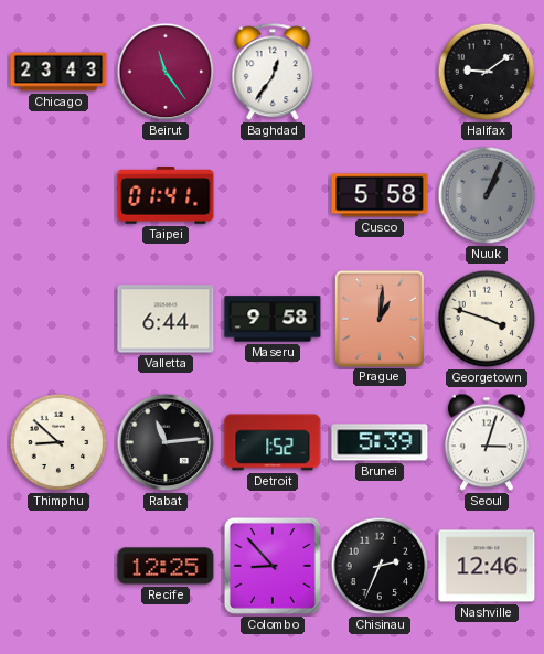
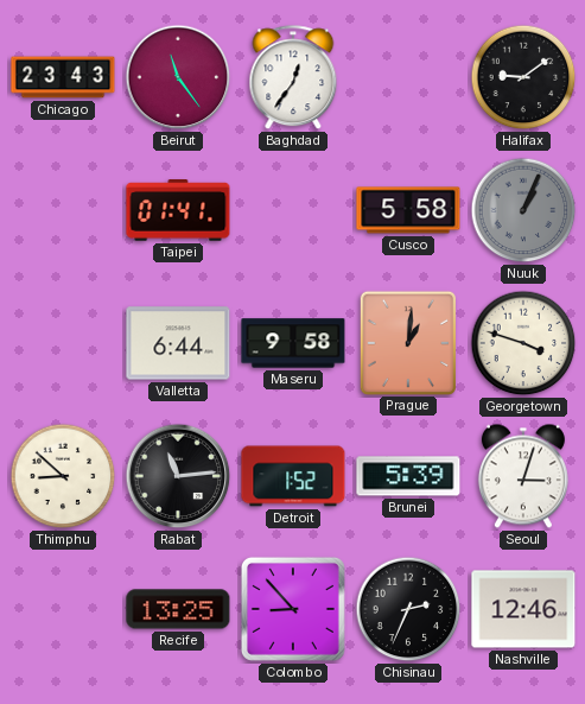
Recife: 12:25 -> 13:25 (178, 609)
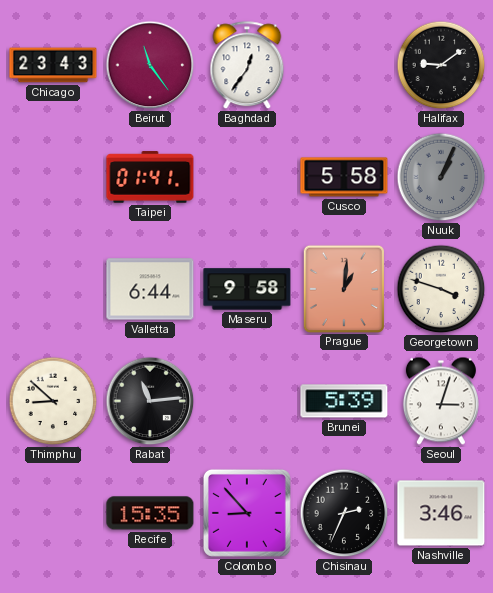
Detroit: 1:52 -> none (293, 476)
Recife: 13:25 -> 15:35 (150, 513)
Nashville: 12:46 -> 3:46 (441, 513)
